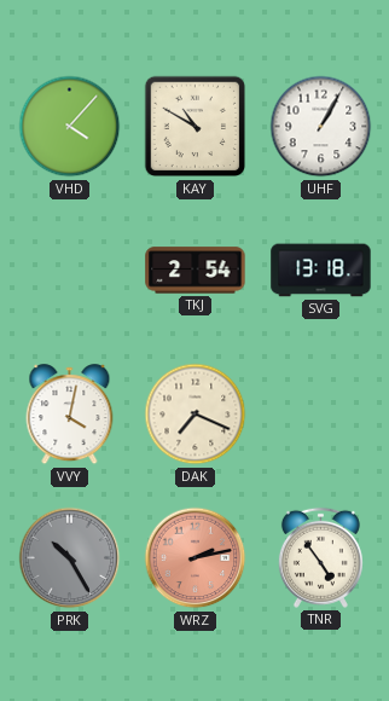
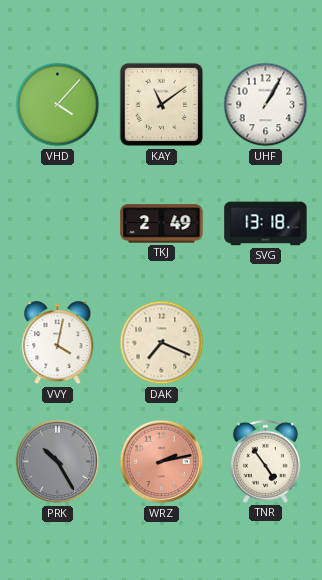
KAY: 10:50 -> 11:09 (162, 105)
TKJ: 2:54 -> 2:49 (162, 224)
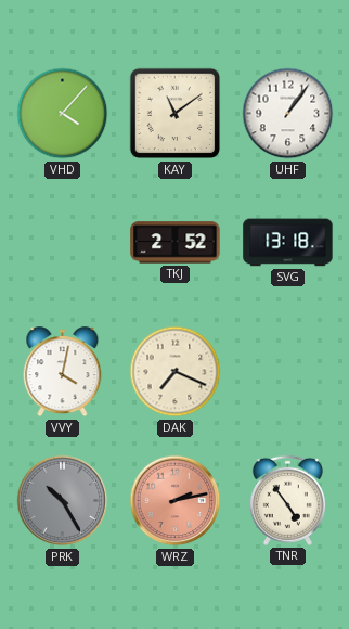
UHF: 1:05 -> 1:06 (288, 114)
TKJ: 2:49 -> 2:52 (176, 243)
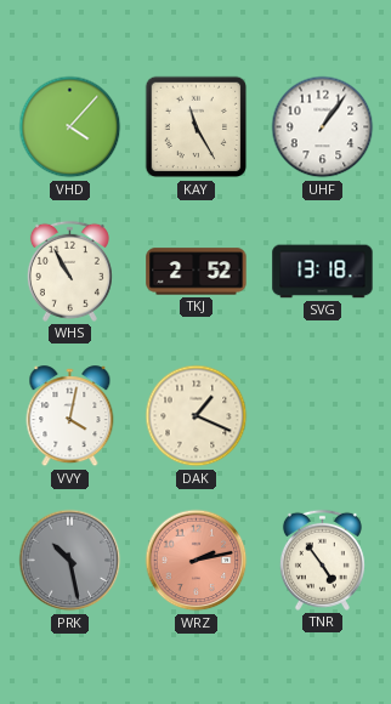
KAY: 11:09 -> 11:25 (197, 127)
WHS: none -> 10:55 (69, 271)
DAK: 7:19 -> 1:19 (197, 416)
PRK: 10:25 -> 10:28 (70, 561)
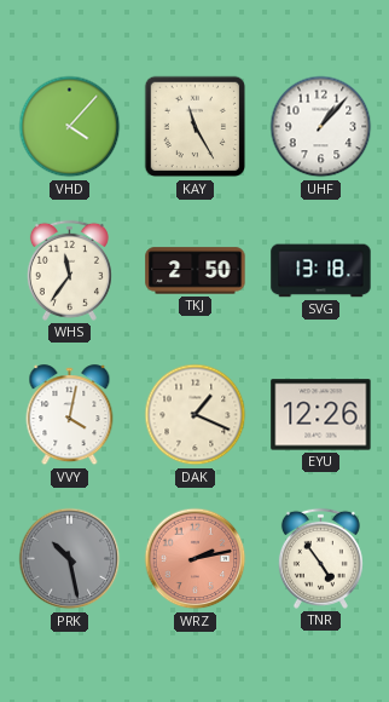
UHF: 1:06 -> 1:07 (321, 127)
WHS: 10:55 -> 11:36 (69, 270)
TKJ: 2:52 -> 2:50 (196, 271)
EYU: none -> 12:26 (321, 415)
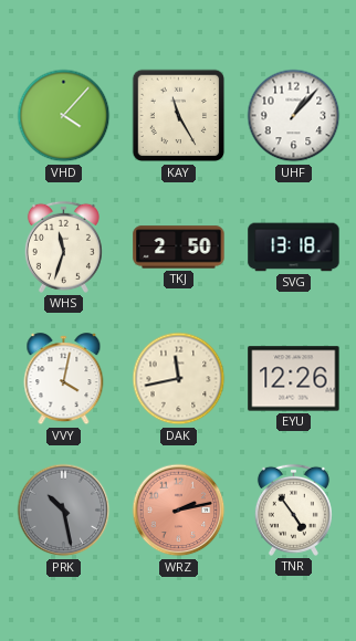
WHS: 11:36 -> 11:33 (63, 246)
DAK: 1:19 -> 11:43 (179, 379)
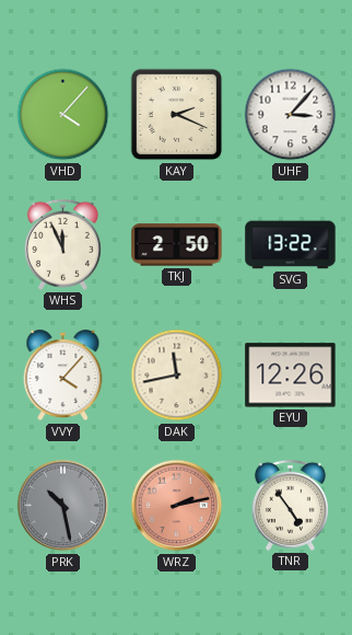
KAY: 11:25 -> 2:19 (177, 115)
UHF: 1:07 -> 3:07 (291, 115)
WHS: 11:33 -> 11:56 (62, 244)
SVG: 13:18 -> 13:22 (291, 245)
VVY: 4:02 -> 4:07 (63, 376)
